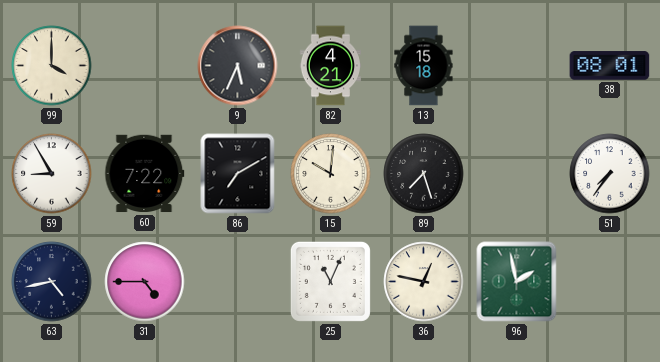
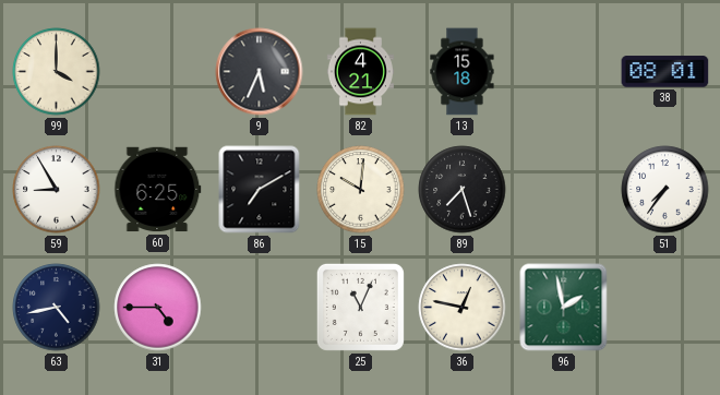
60: 7:22 -> 6:25 (158, 190)
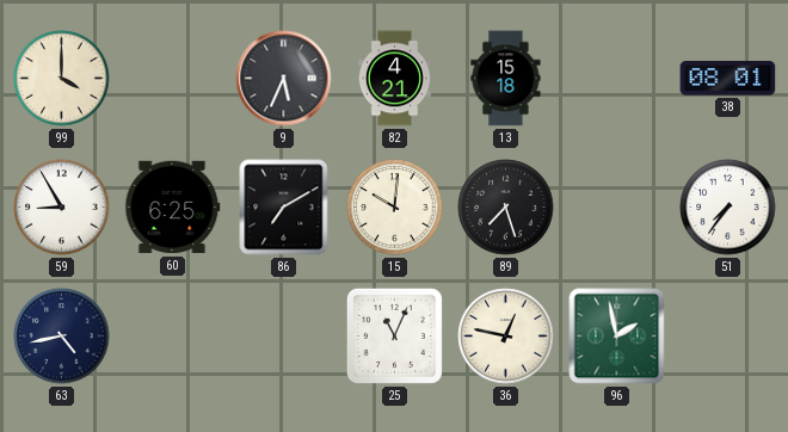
31: 4:45 -> none (158, 308)
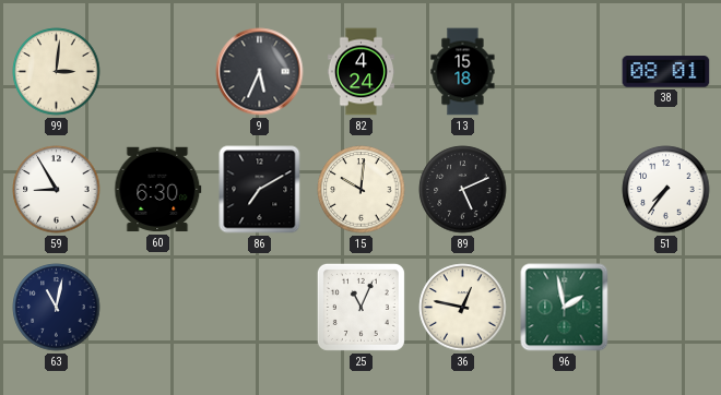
99: 4:00 -> 3:01 (57, 72)
82: 4:21 -> 4:24 (361, 72)
60: 6:25 -> 6:30 (158, 190)
89: 7:27 -> 5:11 (463, 190)
63: 4:43 -> 11:02 (57, 308)
